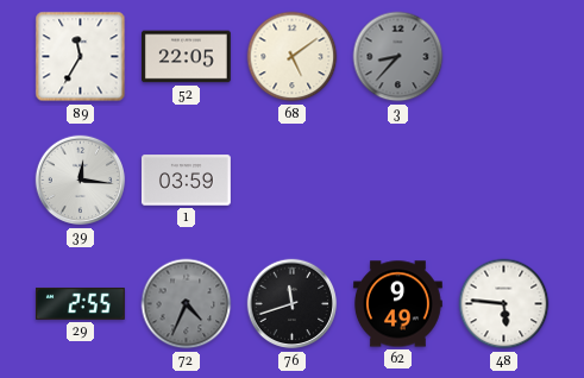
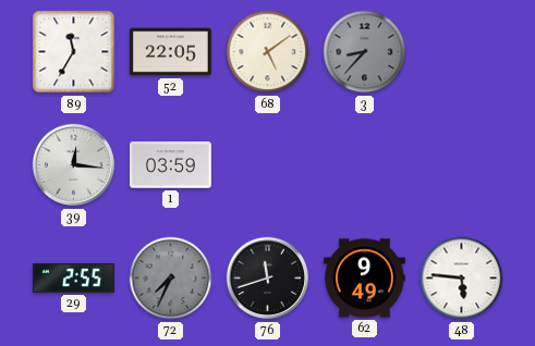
72: 4:34 -> 7:34 (171, 279)
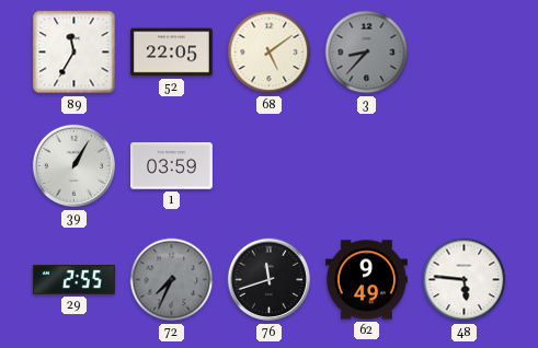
39: 12:16 -> 1:05 (75, 166)
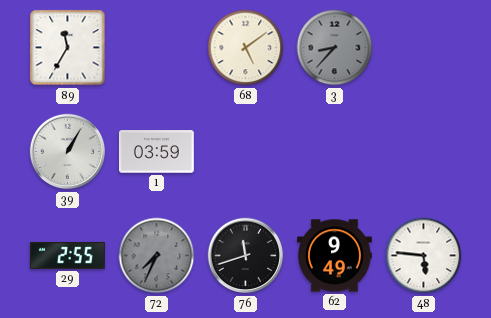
52: 22:05 -> none (172, 53)
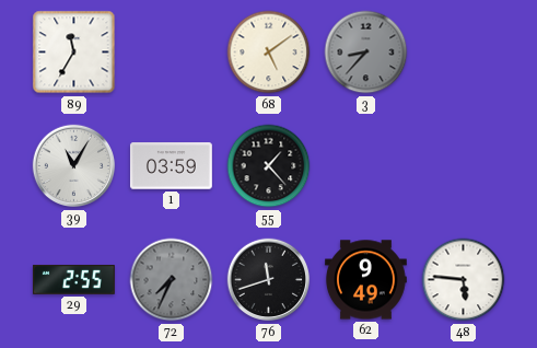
39: 1:05 -> 11:05 (74, 166)
55: none -> 1:23 (269, 166)
